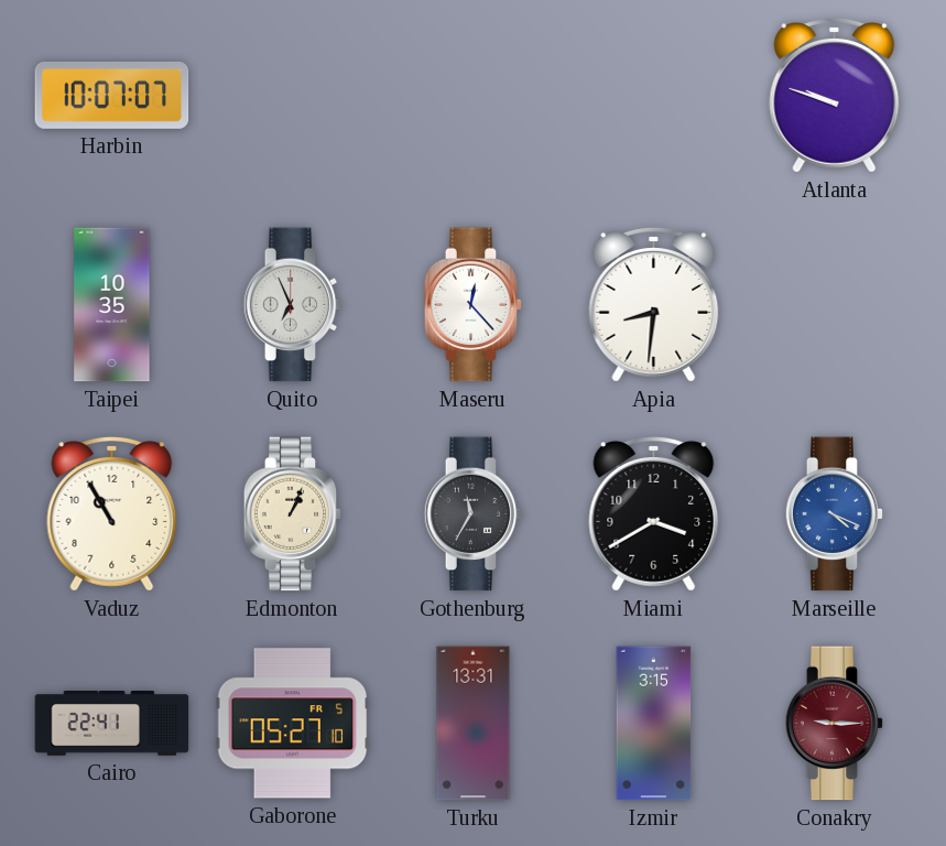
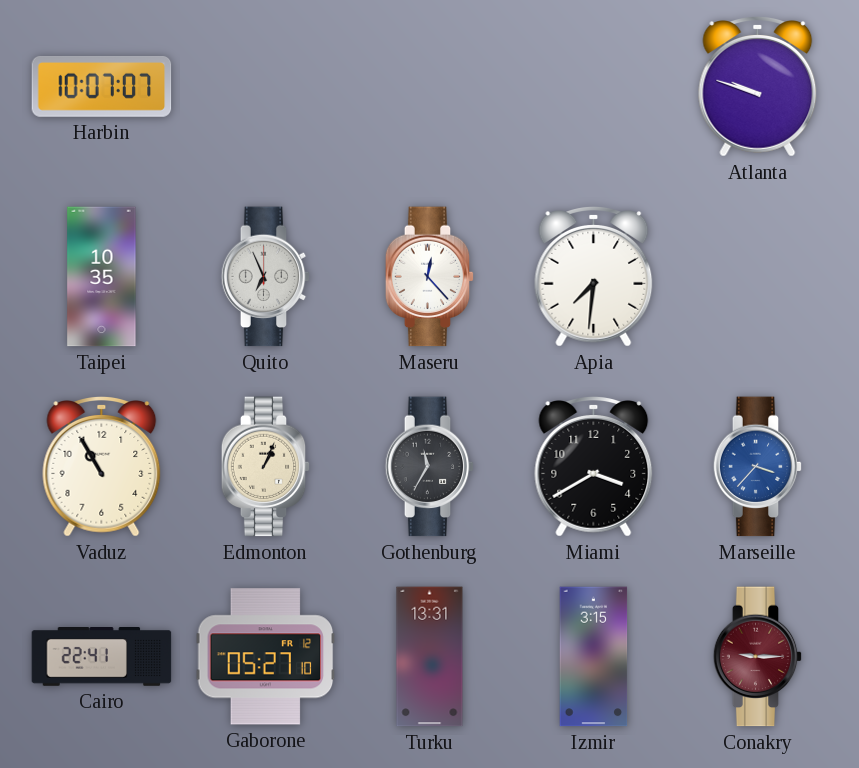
Apia: 8:31 -> 7:31 (594, 277)
Marseille: 4:19 -> 3:37 (758, 467)
Gaborone date: FR 5 -> FR 12 (266, 657)
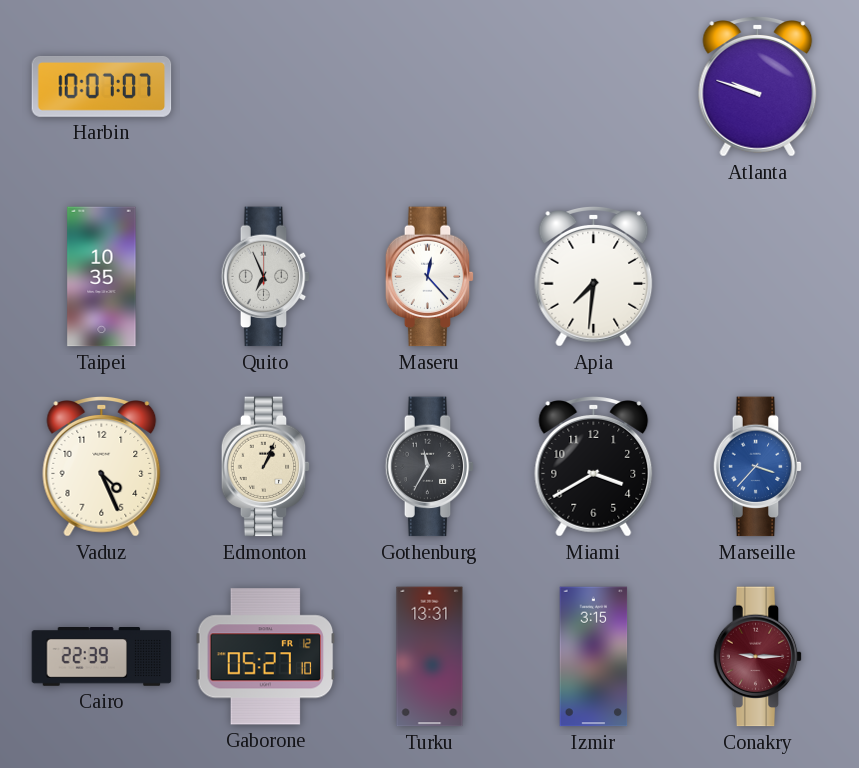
Vaduz: 10:55 -> 4:26 (102, 467)
Cairo: 22:41 -> 22:39 (102, 657)
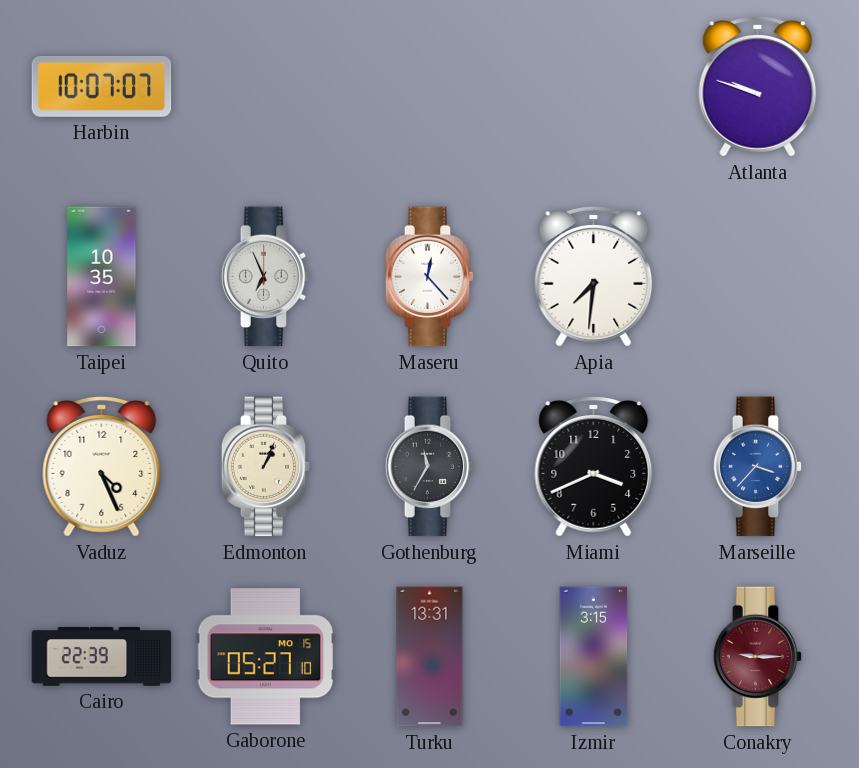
Miami: 3:40 -> 3:41 (594, 467)
Gaborone date: FR 12 -> MO 15 (266, 657)
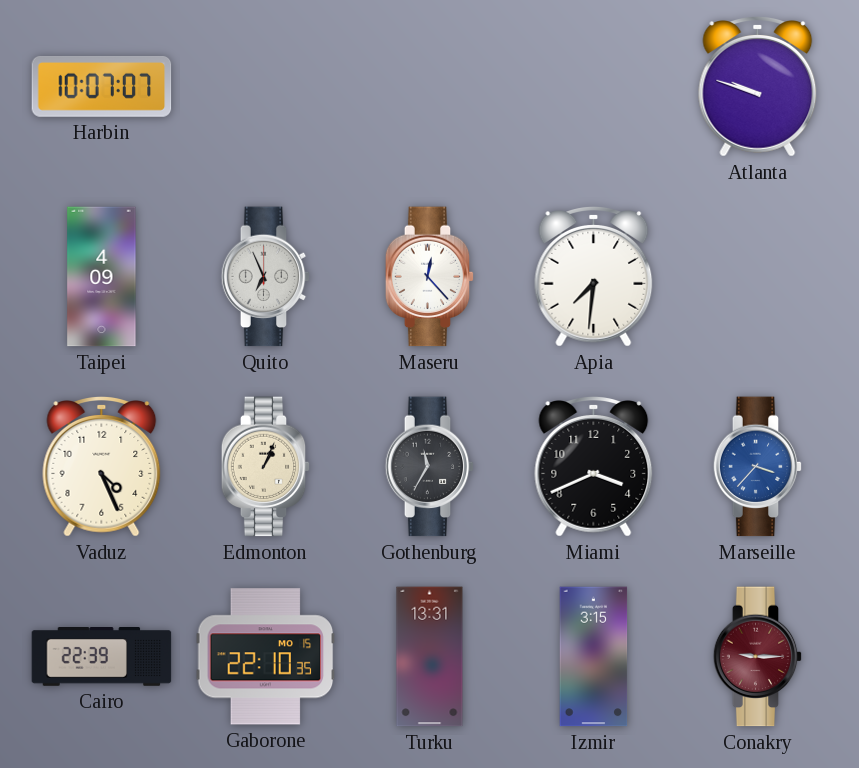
Taipei: 10:35 -> 4:09 (102, 277)
Gaborone: 05:27 -> 22:10 (266, 657)
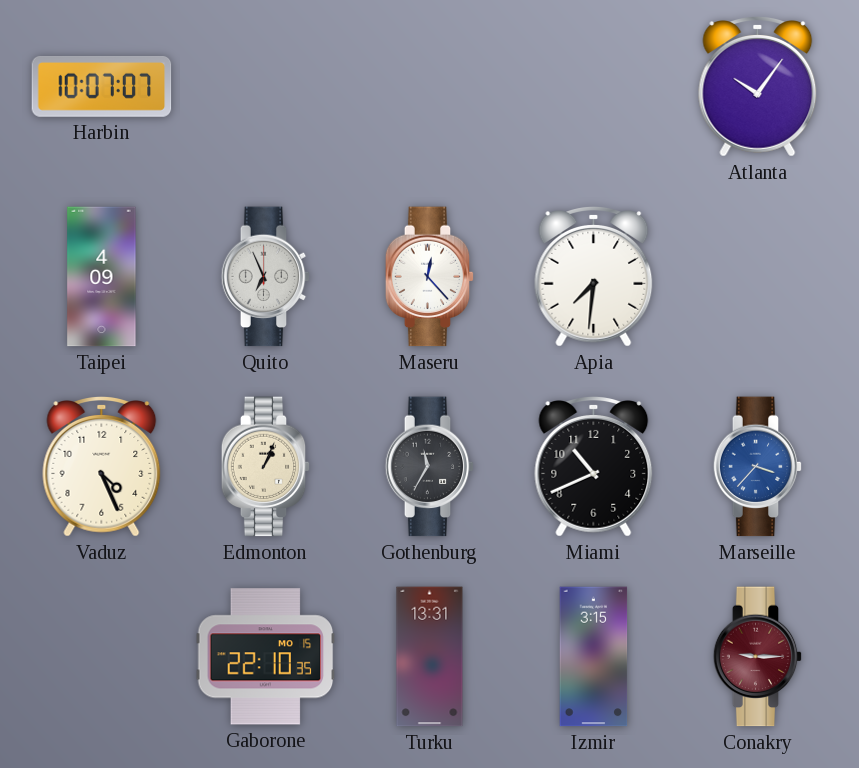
Atlanta: 9:48 -> 10:06 (758, 87)
Miami: 3:41 -> 10:41 (594, 467)
Cairo: 22:39 -> none (102, 657)
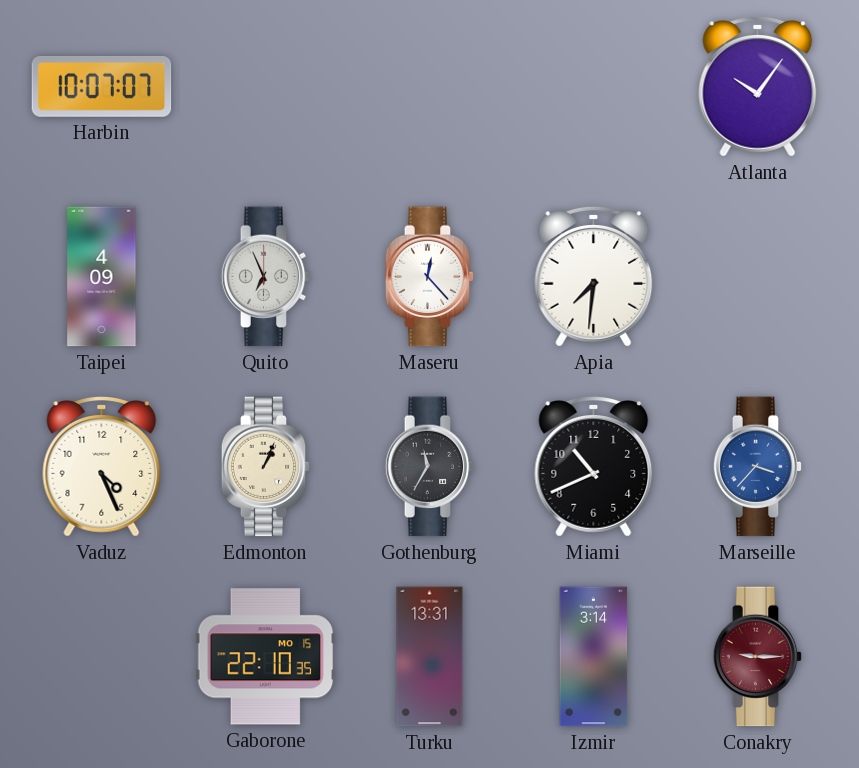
Izmir: 3:15 -> 3:14 (594, 657)
